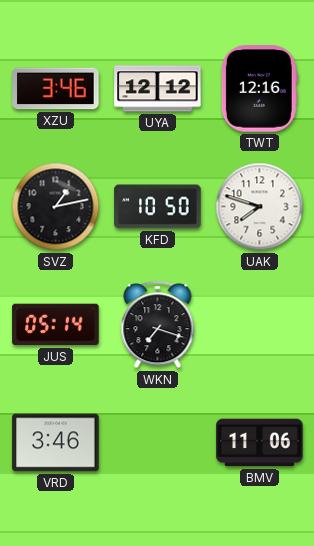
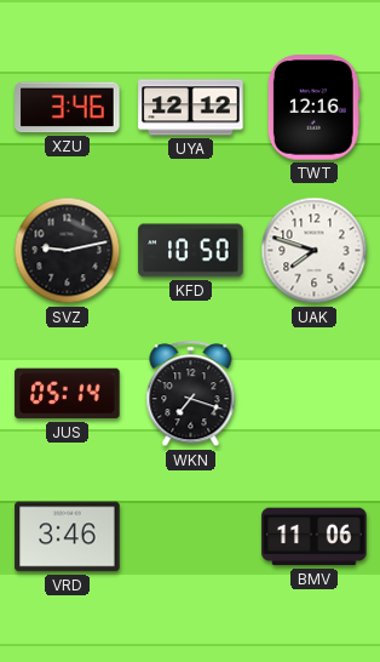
SVZ: 1:13 -> 9:13 (68, 251)
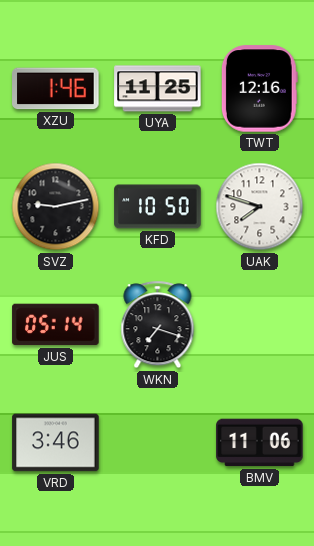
XZU: 3:46 -> 1:46 (56, 89)
UYA: 12:12 -> 11:25 (158, 89)
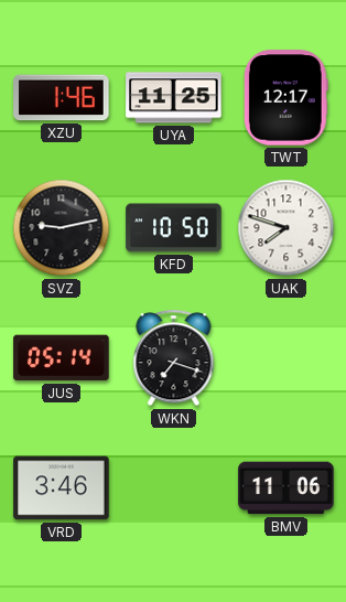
TWT: 12:16 -> 12:17 (285, 98)
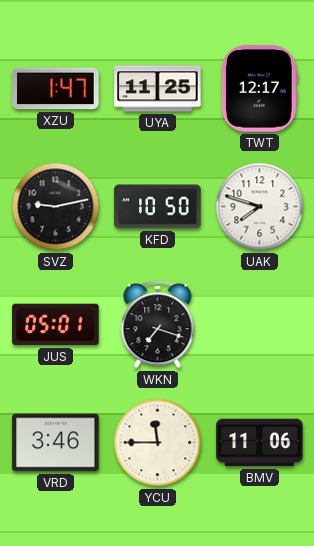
XZU: 1:46 -> 1:47 (56, 89)
JUS: 05:14 -> 05:01 (56, 325)
YCU: none -> 11:45 (158, 443)
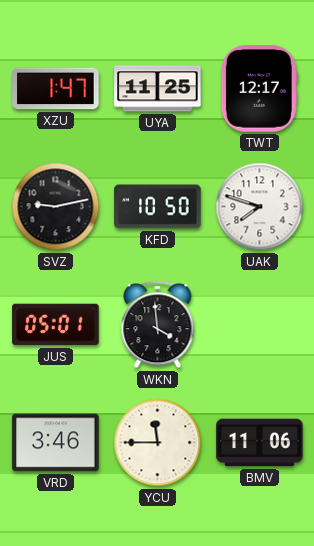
WKN: 7:18 -> 3:59 (158, 325)
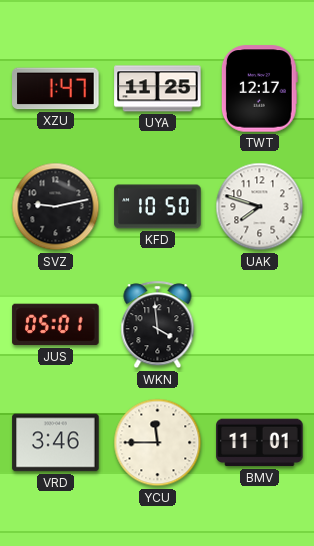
BMV: 11:06 -> 11:01 (260, 443)
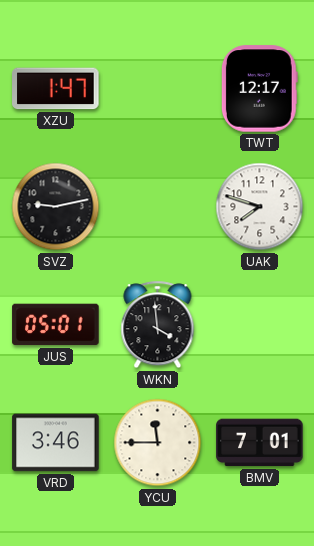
UYA: 11:25 -> none (158, 89)
KFD: 10:50 -> none (158, 207)
BMV: 11:01 -> 7:01 (260, 443)
